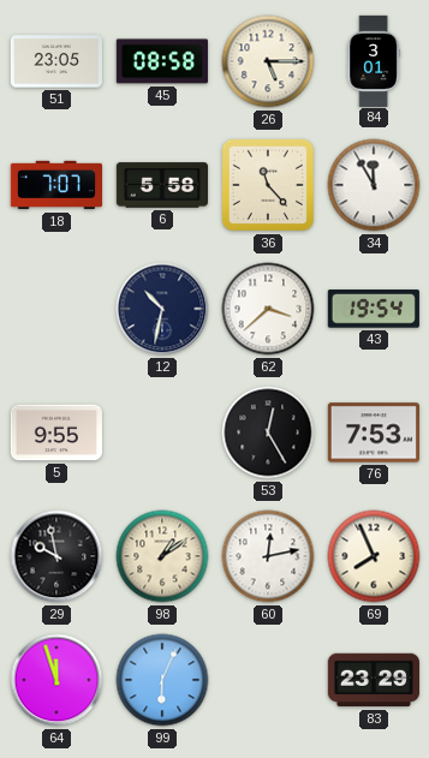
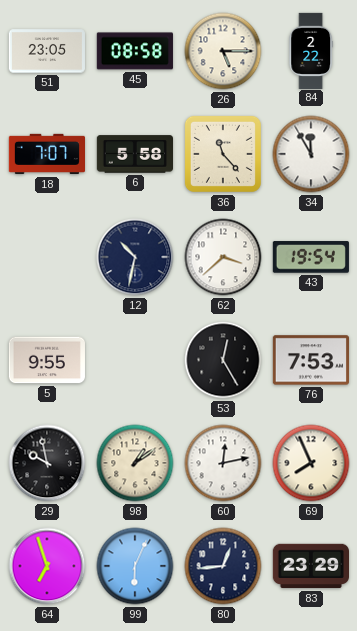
84: 3:01 -> 2:22 (311, 50)
64: 11:57 -> 6:57 (47, 566)
80: none -> 12:44 (223, 566)
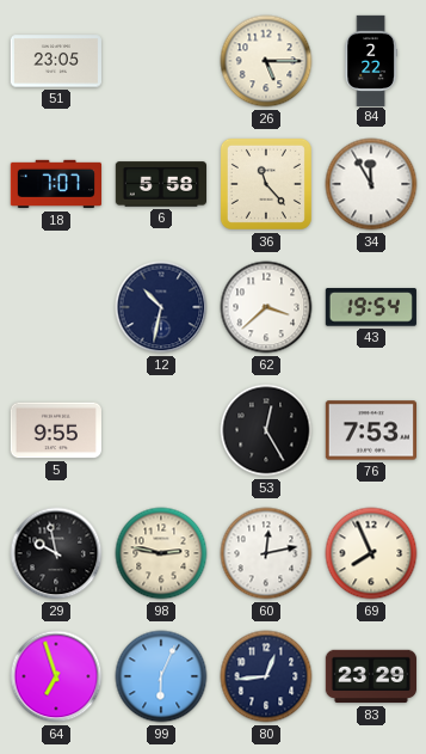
45: 08:58 -> none (135, 51)
98: 1:09 -> 2:47 (161, 553)
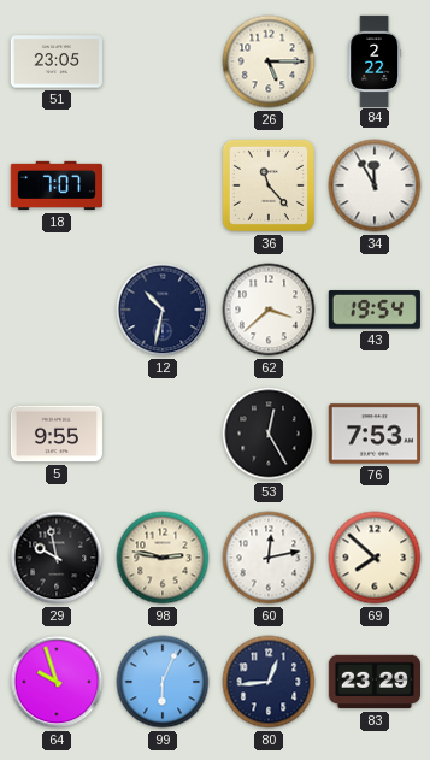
6: 5:58 -> none (160, 184)
69: 7:56 -> 7:52 (375, 558)
64: 6:57 -> 9:57 (57, 682)
